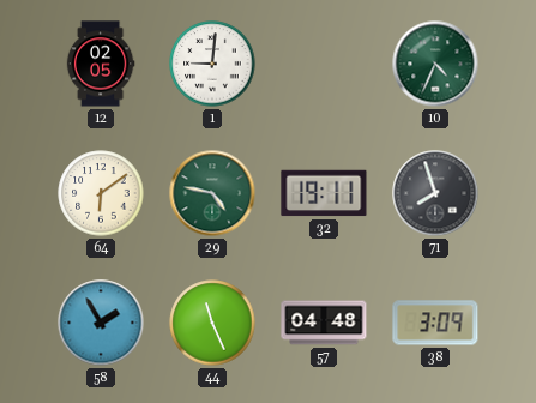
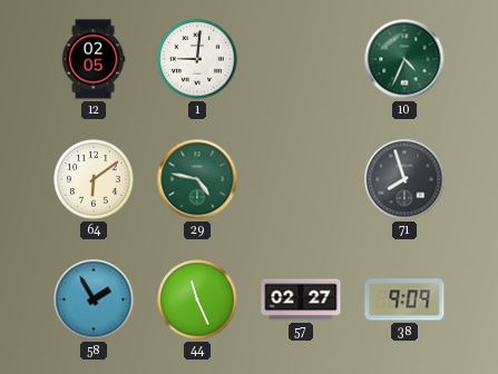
32: 19:11 -> none (324, 193)
57: 04:48 -> 02:27 (301, 299)
38: 3:09 -> 9:09 (404, 299)
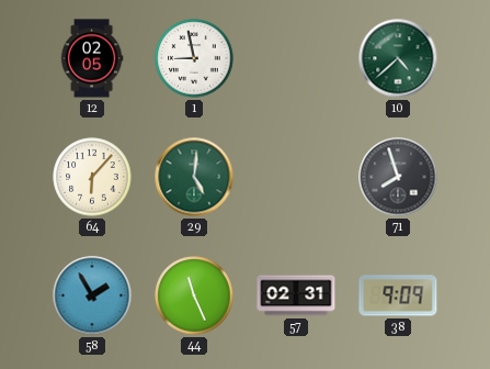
1: 9:01 -> 8:58 (194, 58)
10: 4:34 -> 4:38 (398, 58)
64: 6:09 -> 6:07 (92, 177)
29: 4:47 -> 5:01 (194, 177)
57: 02:27 -> 02:31 (296, 295)
